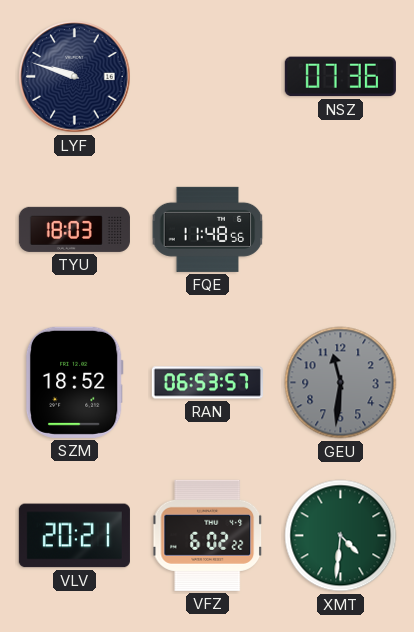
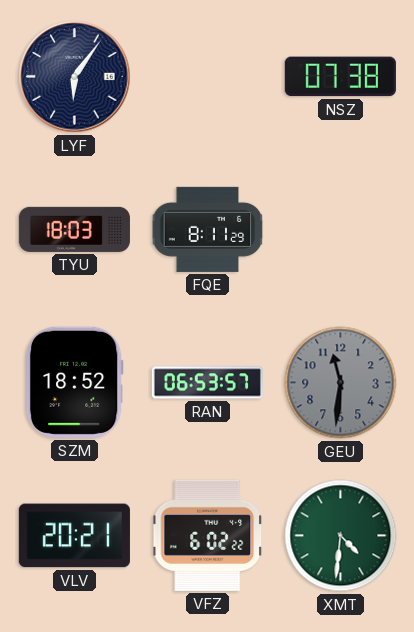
LYF: 9:48 -> 6:06 (75, 77)
NSZ: 07:36 -> 07:38 (340, 77)
FQE: 11:48 -> 8:11 (208, 229)
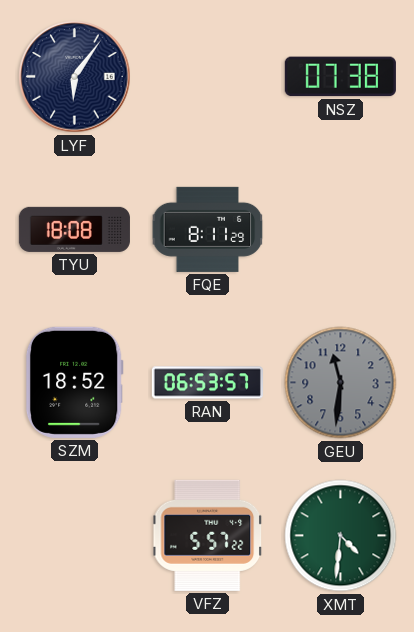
TYU: 18:03 -> 18:08 (74, 229)
VLV: 20:21 -> none (74, 536)
VFZ: 6:02 -> 5:57 (208, 535)
